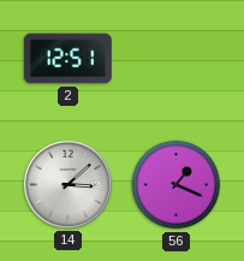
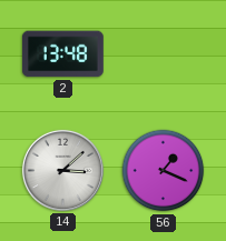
2: 12:51 -> 13:48 (62, 54)
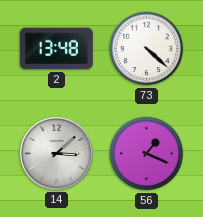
73: none -> 4:22 (147, 49)
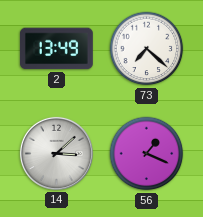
2: 13:48 -> 13:49 (56, 49)
73: 4:22 -> 7:22 (147, 49)
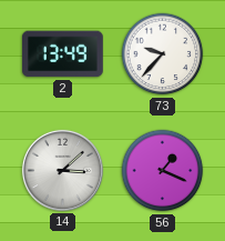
73: 7:22 -> 9:37 (163, 54)
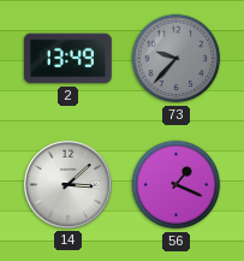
73 dial: white -> grey (177, 59)
